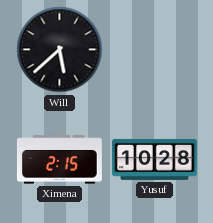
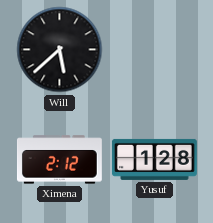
Ximena: 2:15 -> 2:12 (59, 160)
Yusuf: 10:28 -> 1:28 (154, 159)
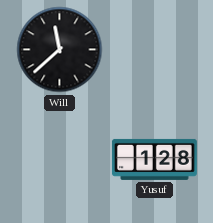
Will: 5:38 -> 11:38 (60, 50)
Ximena: 2:12 -> none (59, 160)
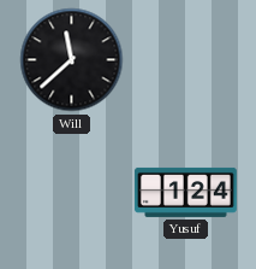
Yusuf: 1:28 -> 1:24 (185, 192)
